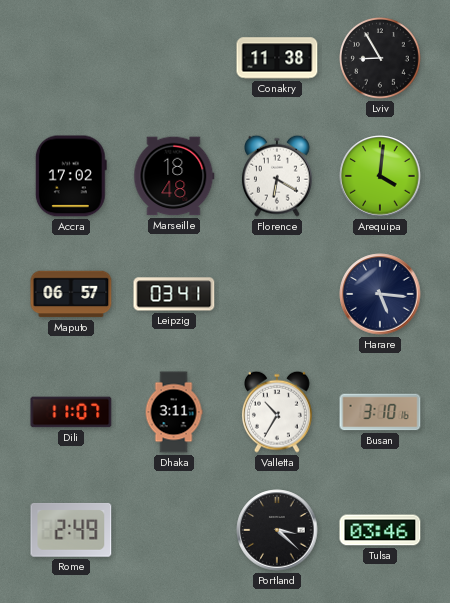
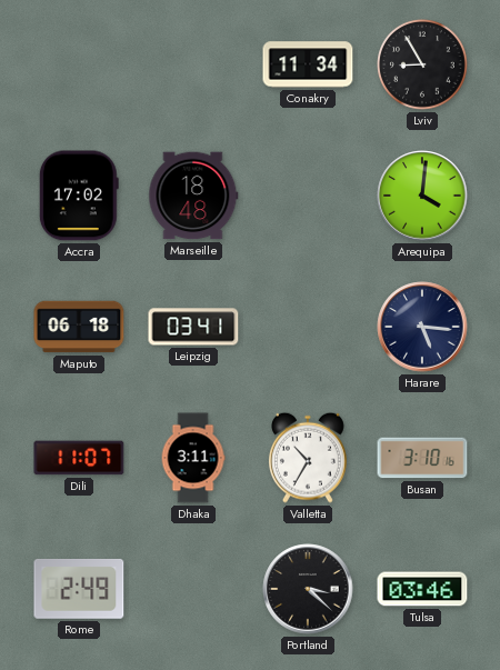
Conakry: 11:38 -> 11:34 (308, 64)
Florence: 6:20 -> none (277, 176)
Maputo: 06:57 -> 06:18 (79, 327)
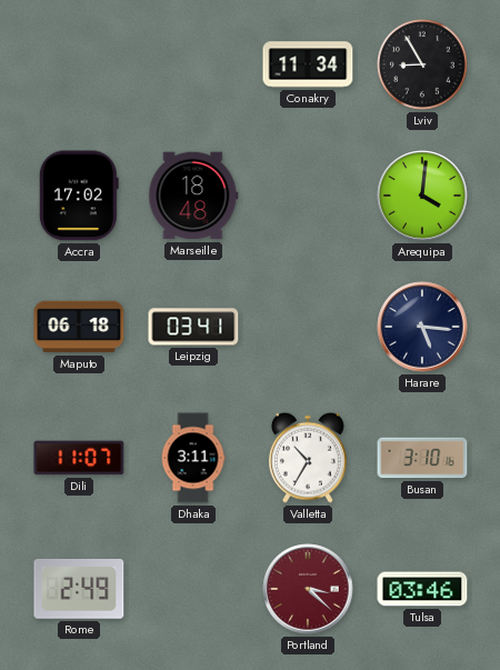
Portland dial: black -> burgundy (308, 589)
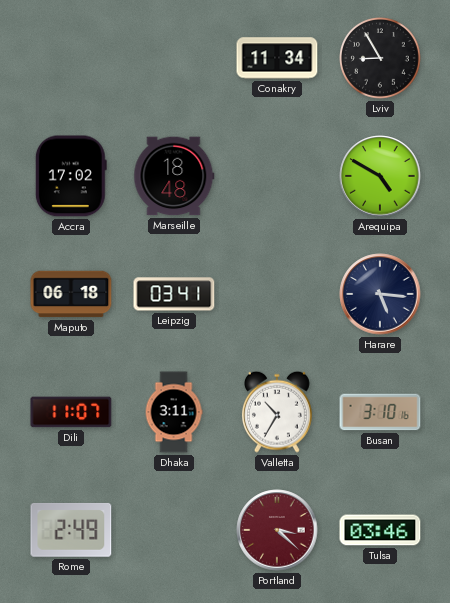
Arequipa: 4:01 -> 4:50 (380, 176)
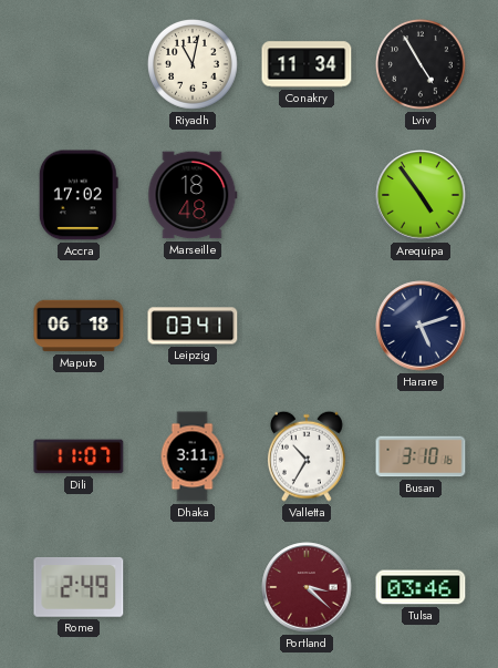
Riyadh: none -> 11:02 (194, 65)
Lviv: 8:55 -> 4:55 (422, 65)
Arequipa: 4:50 -> 4:54 (421, 195)
Harare: 5:16 -> 5:12 (421, 326)
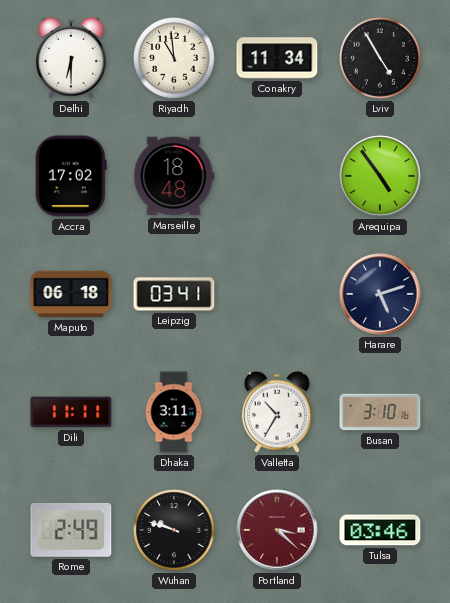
Delhi: none -> 6:30 (71, 58)
Riyadh: 11:02 -> 10:59 (175, 59)
Dili: 11:07 -> 11:11 (71, 412)
Wuhan: none -> 9:48 (175, 531)
